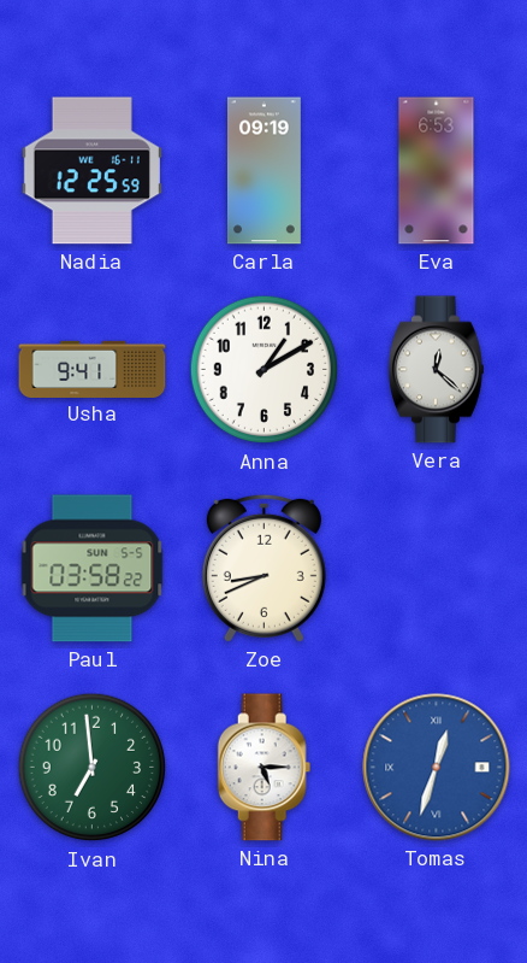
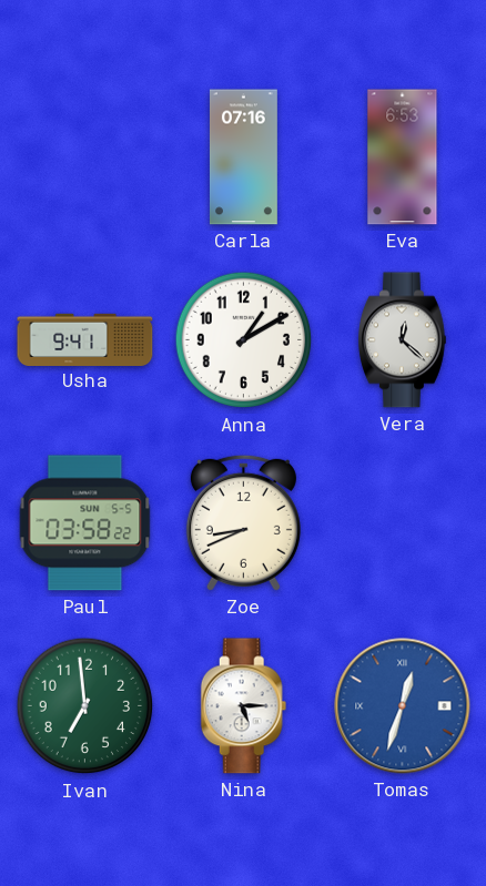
Nadia: 12:25 -> none (91, 171)
Carla: 09:19 -> 07:16 (243, 157)
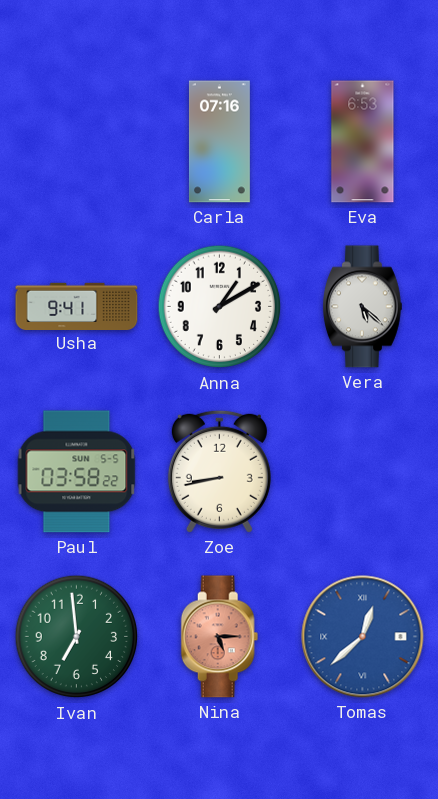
Vera: 12:22 -> 5:22 (363, 307)
Zoe: 8:41 -> 8:43 (219, 471)
Nina dial: white -> salmon (220, 637)
Tomas: 12:33 -> 12:38 (363, 637)
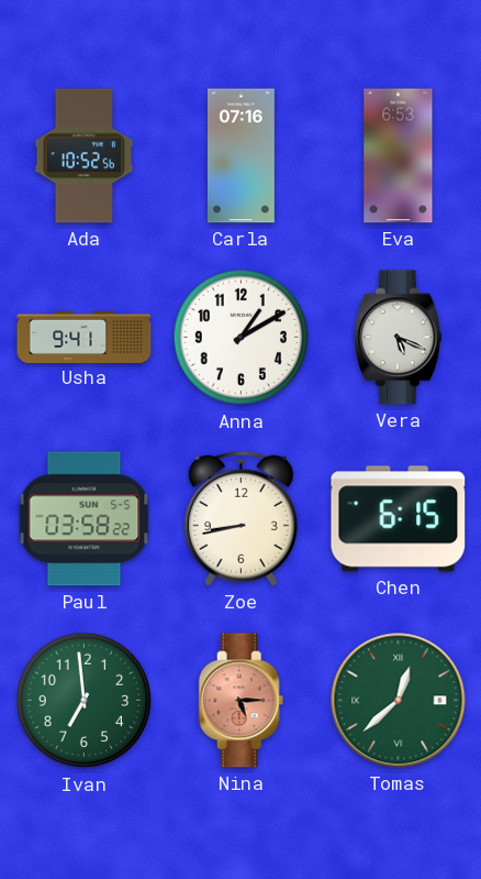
Ada: none -> 10:52 (85, 156)
Vera: 5:22 -> 5:19 (399, 338)
Chen: none -> 6:15 (399, 519)
Tomas dial: blue -> green (399, 701)
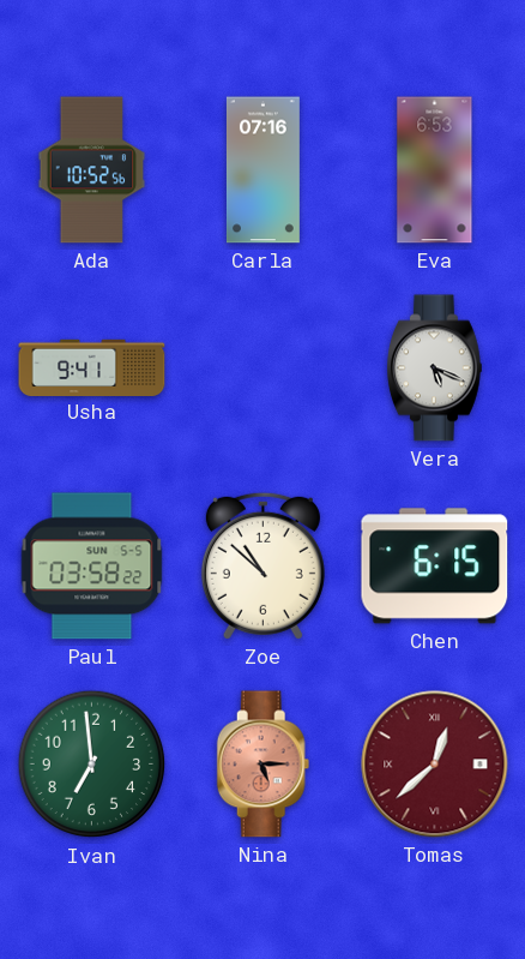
Anna: 1:10 -> none (242, 338)
Zoe: 8:43 -> 10:52 (262, 565)
Tomas dial: green -> burgundy (435, 765)
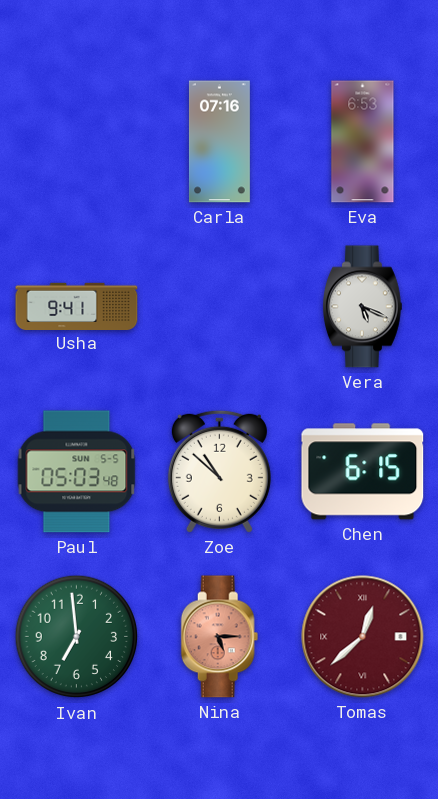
Ada: 10:52 -> none (92, 170)
Paul: 03:58 -> 05:03 (77, 472)
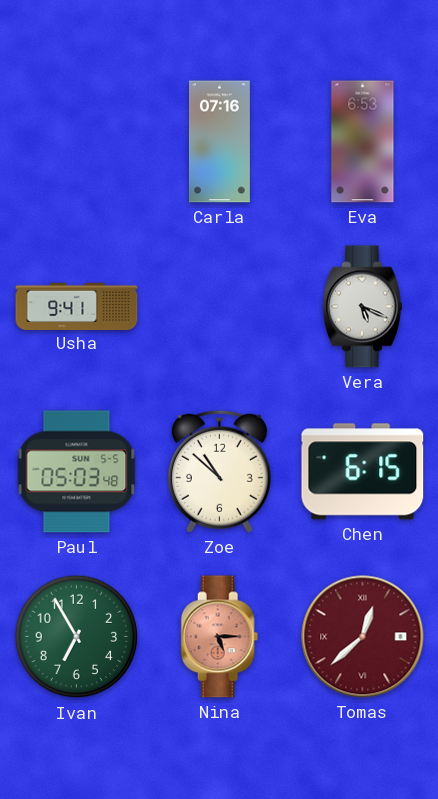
Ivan: 6:59 -> 6:55 (77, 637)
